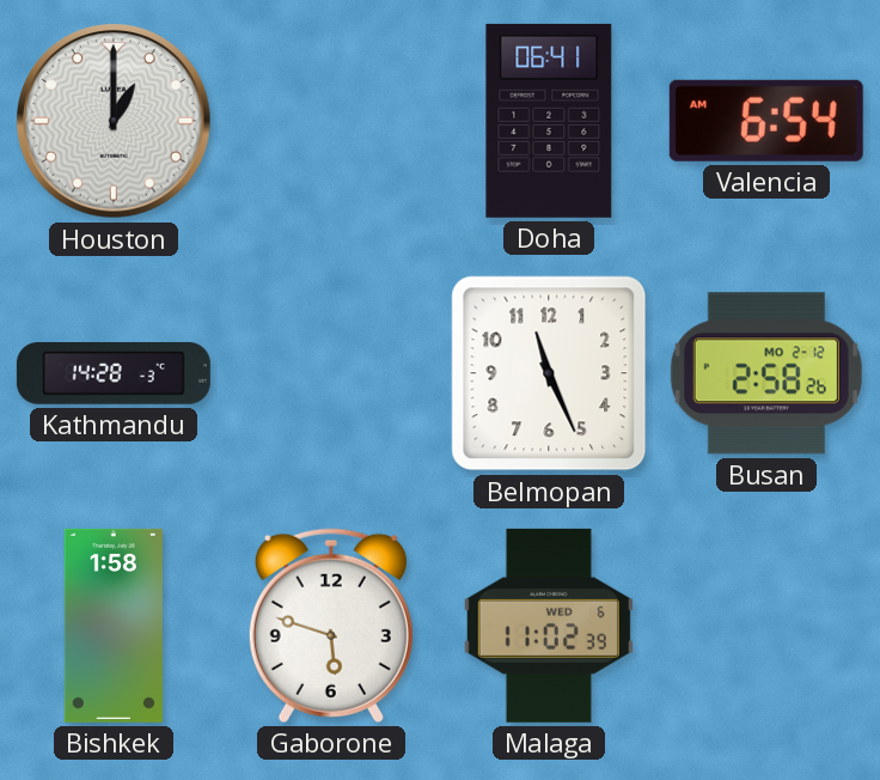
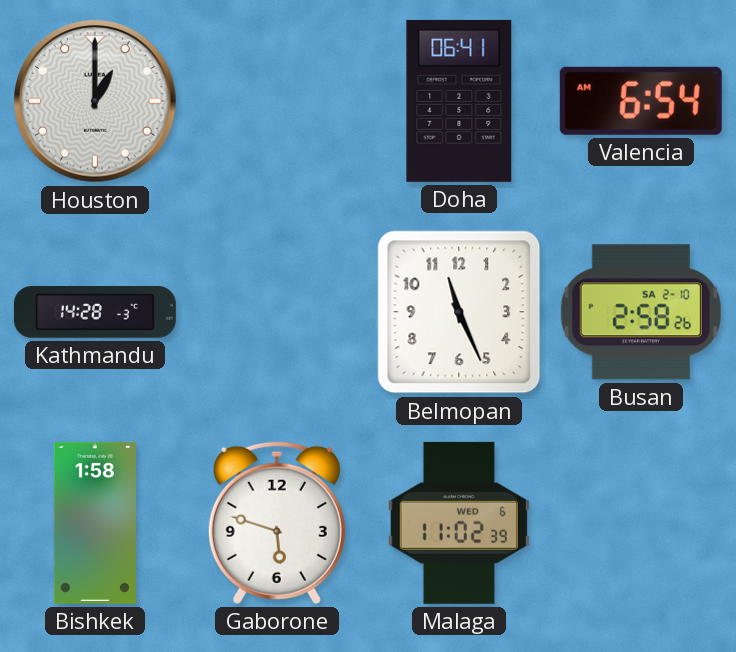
Busan date: MO 2-12 -> SA 2-10 (641, 312)
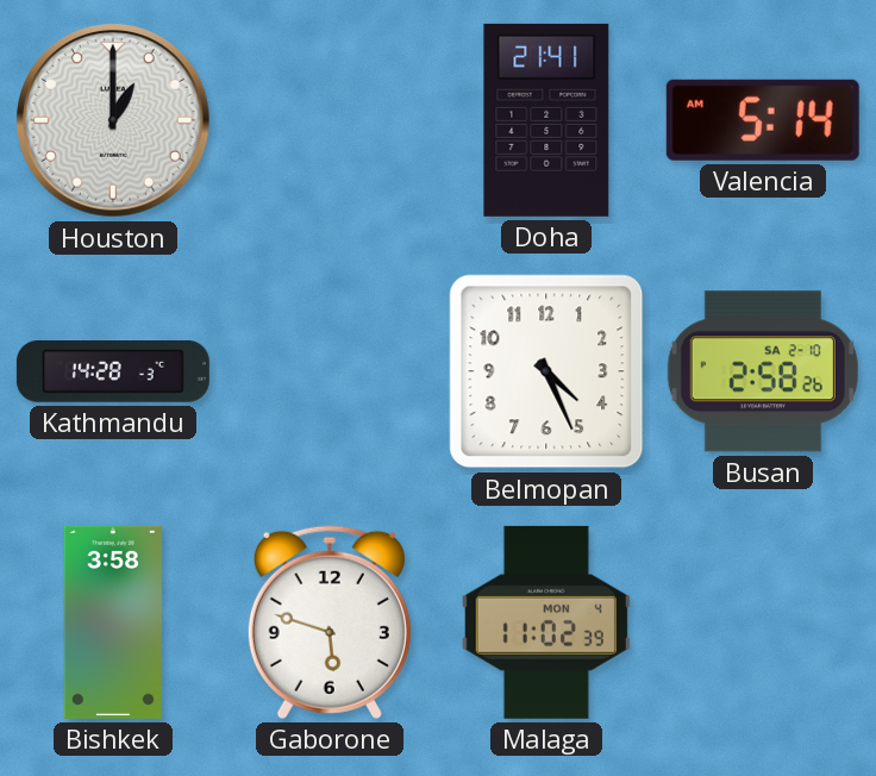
Doha: 06:41 -> 21:41 (546, 120)
Valencia: 6:54 -> 5:14 (763, 120)
Belmopan: 11:26 -> 4:26 (546, 371)
Bishkek: 1:58 -> 3:58 (113, 622)
Malaga date: WED 6 -> MON 4 (546, 622)
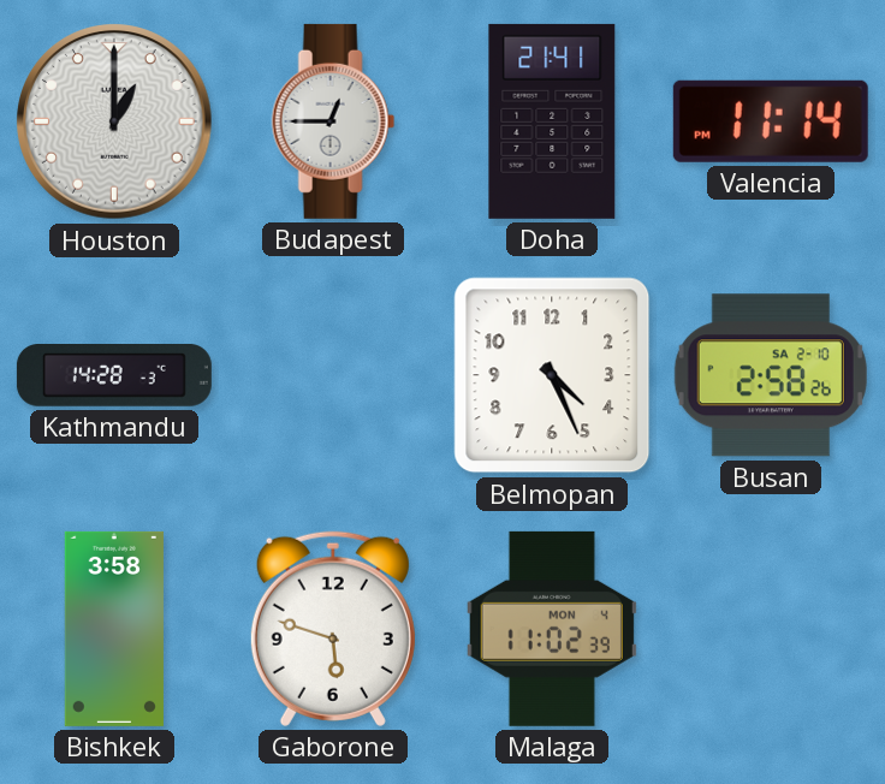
Budapest: none -> 12:45 (333, 121)
Valencia: 5:14 -> 11:14 (771, 121)
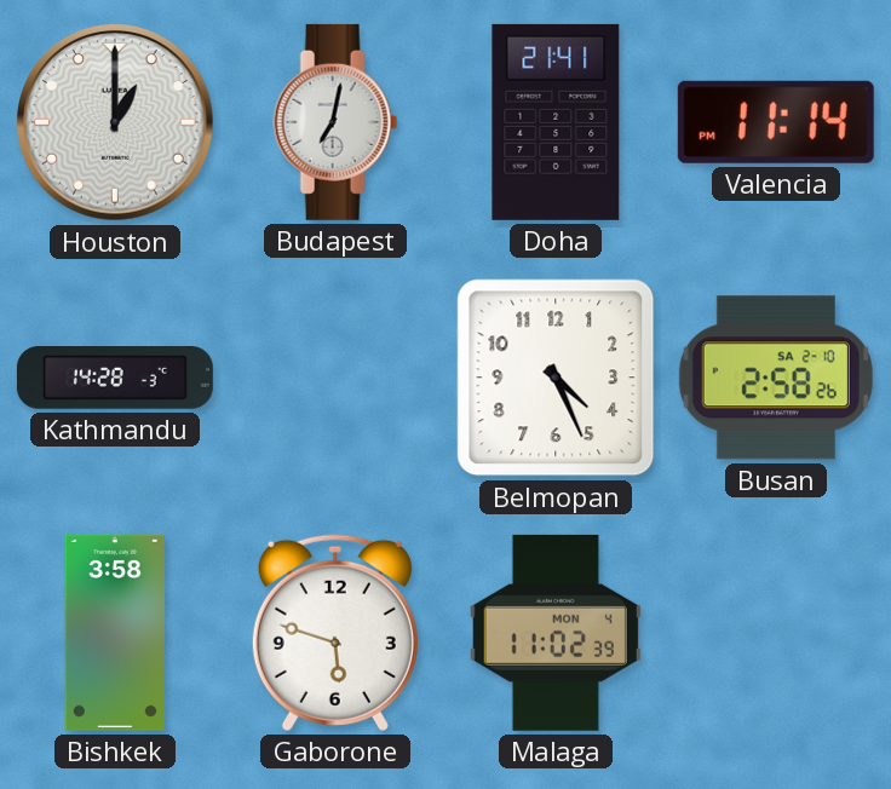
Budapest: 12:45 -> 7:02 (335, 122)
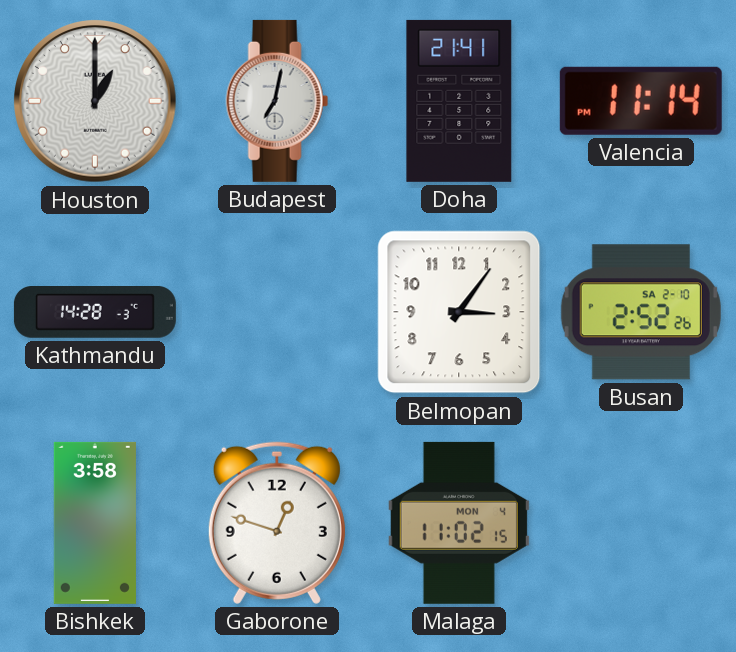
Belmopan: 4:26 -> 3:06 (459, 312)
Busan: 2:58 -> 2:52 (641, 312)
Gaborone: 5:48 -> 12:48 (277, 523)
Malaga: 11:02:39 -> 11:02:15 (459, 523)
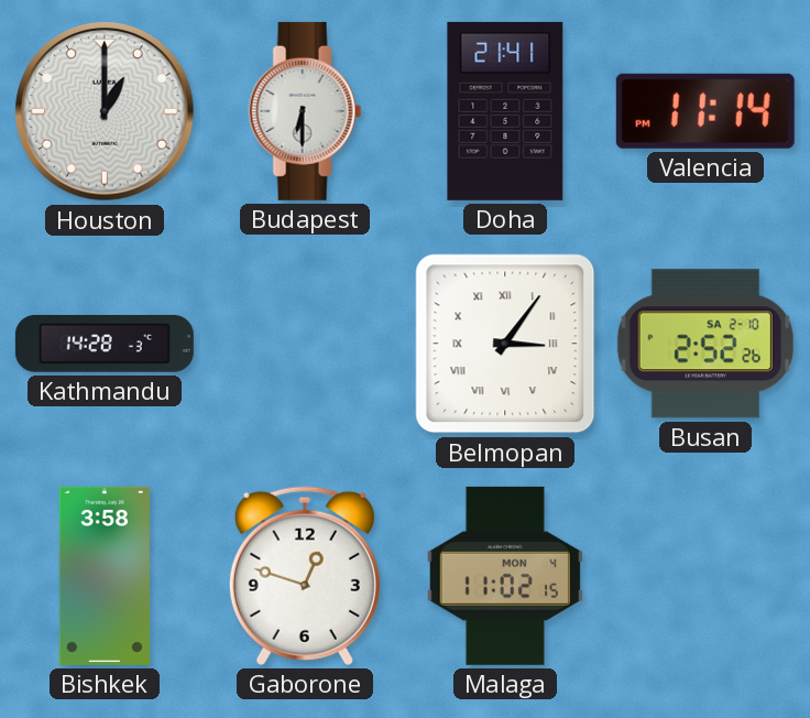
Budapest: 7:02 -> 6:30 (305, 111)
Belmopan numerals: Arabic -> Roman (505, 344)
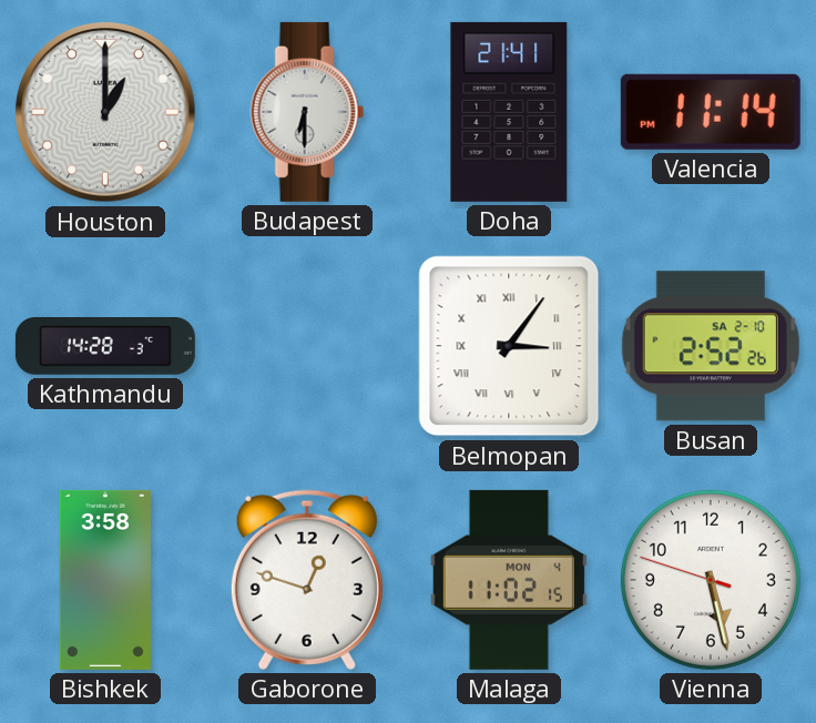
Vienna: none -> 5:27 (711, 580)
